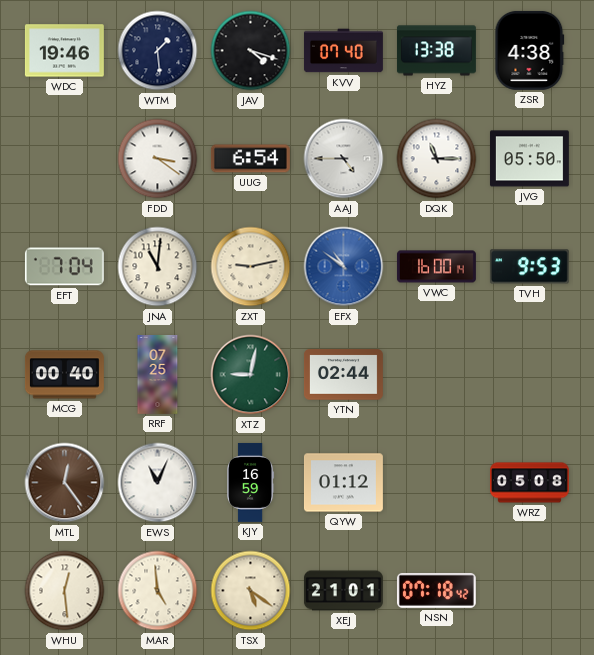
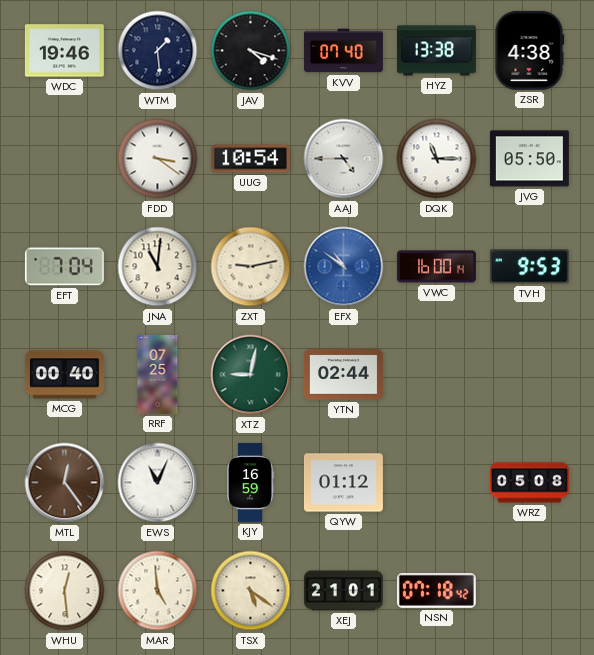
UUG: 6:54 -> 10:54 (250, 159)
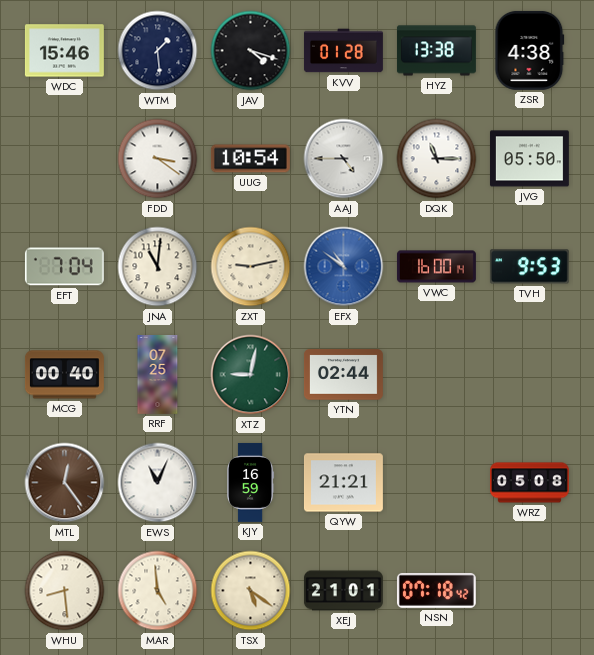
WDC: 19:46 -> 15:46 (64, 51)
KVV: 07:40 -> 01:28 (343, 51)
QYW: 01:12 -> 21:21 (343, 483)
WHU: 12:29 -> 8:29 (65, 591)
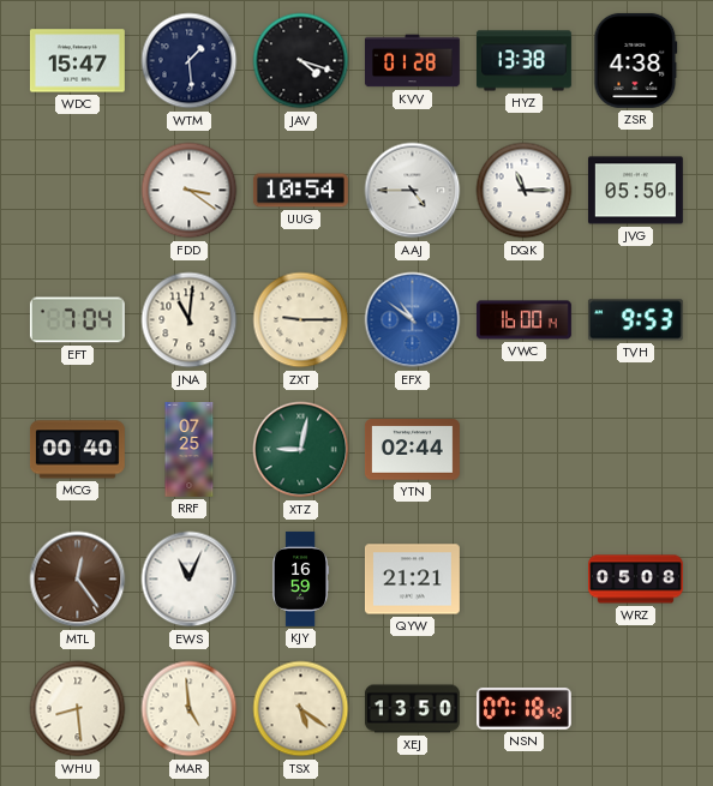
WDC: 15:46 -> 15:47 (77, 61)
ZXT: 9:13 -> 9:15 (301, 320)
XEJ: 21:01 -> 13:50 (412, 709)
